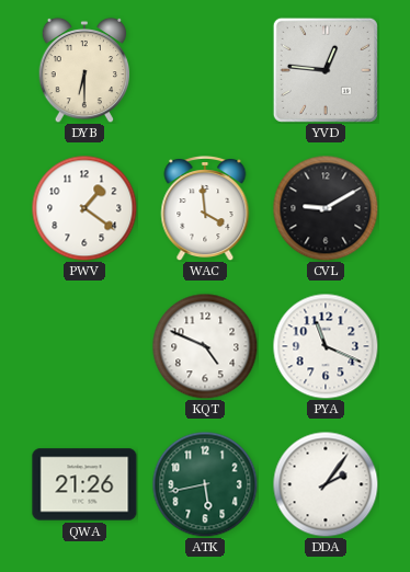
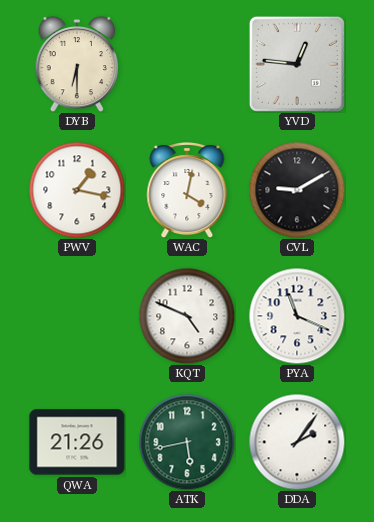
PWV: 1:21 -> 1:17 (77, 190)
WAC: 3:59 -> 4:02 (187, 191)
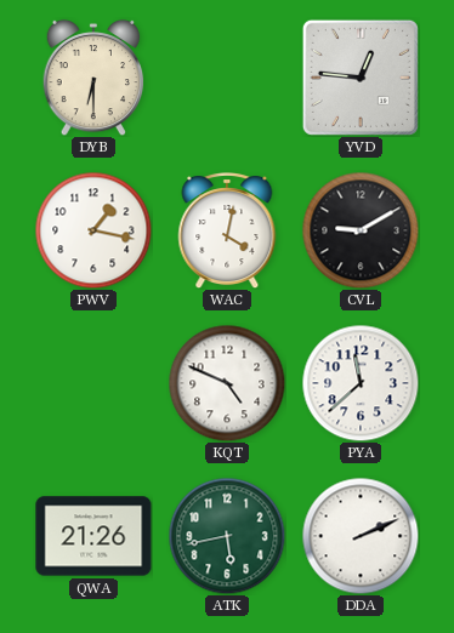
PYA: 11:19 -> 11:38 (361, 383)
DDA: 2:06 -> 2:11 (361, 536)
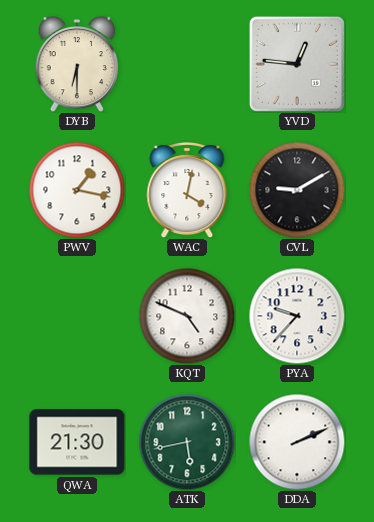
PYA: 11:38 -> 9:37 (297, 316)
QWA: 21:26 -> 21:30 (77, 442)
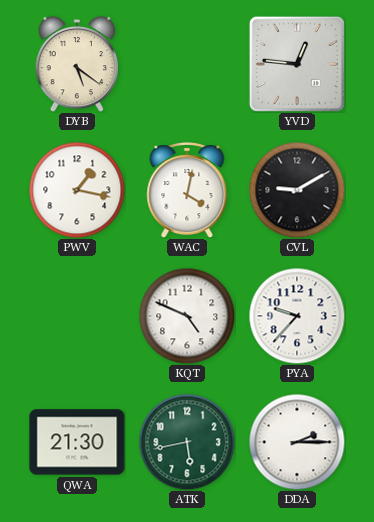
DYB: 6:30 -> 5:21 (77, 64)
DDA: 2:11 -> 2:15 (297, 442)
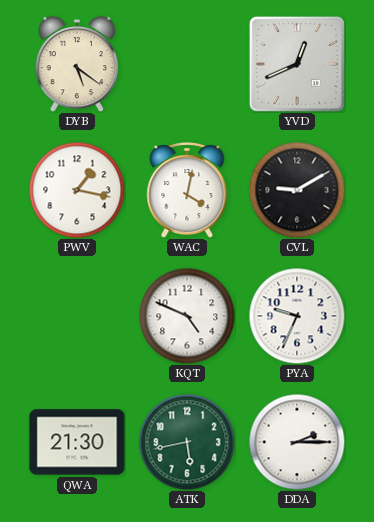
YVD: 12:46 -> 12:41 (297, 64)
PYA: 9:37 -> 9:34 (297, 316)
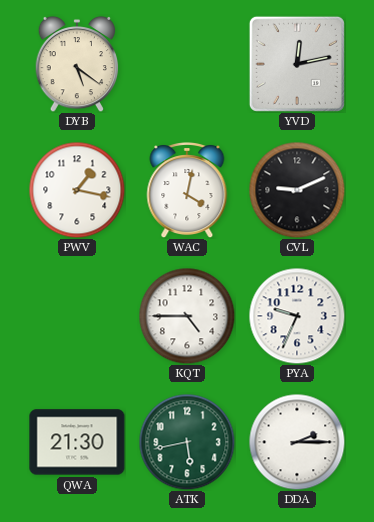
YVD: 12:41 -> 12:13 (297, 64)
CVL: 9:10 -> 9:11 (297, 190)
KQT: 4:49 -> 4:45 (187, 316)
